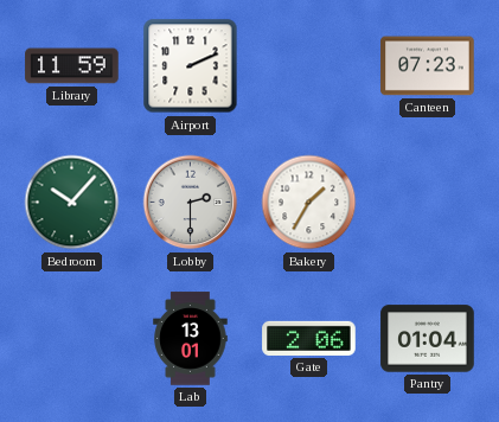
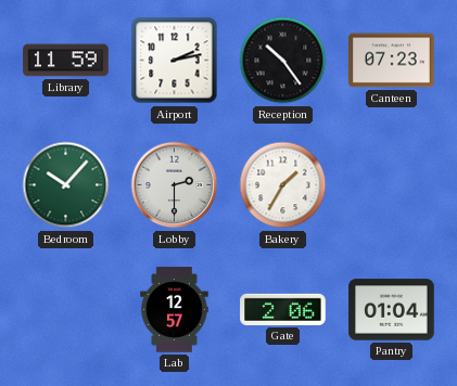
Airport: 2:11 -> 2:13 (175, 61)
Reception: none -> 10:24 (283, 61)
Lab: 13:01 -> 12:57 (175, 310)
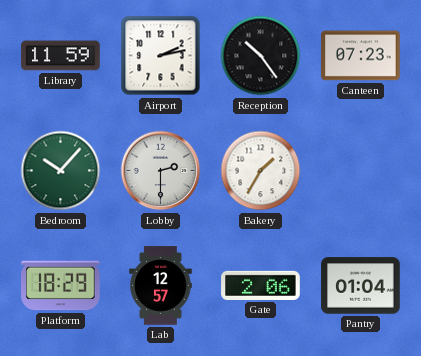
Platform: none -> 18:29 (61, 286)
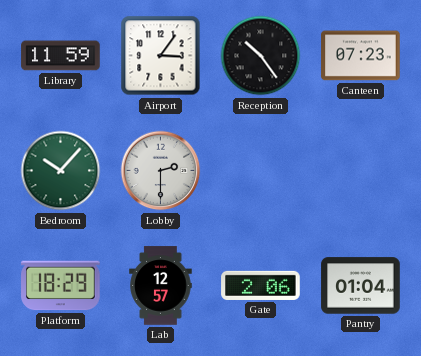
Airport: 2:13 -> 3:06 (161, 56)
Bakery: 1:35 -> none (261, 171)
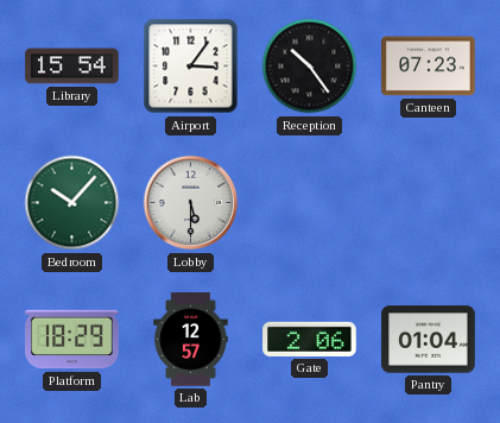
Library: 11:59 -> 15:54 (72, 67)
Lobby: 2:30 -> 5:30 (191, 203)
